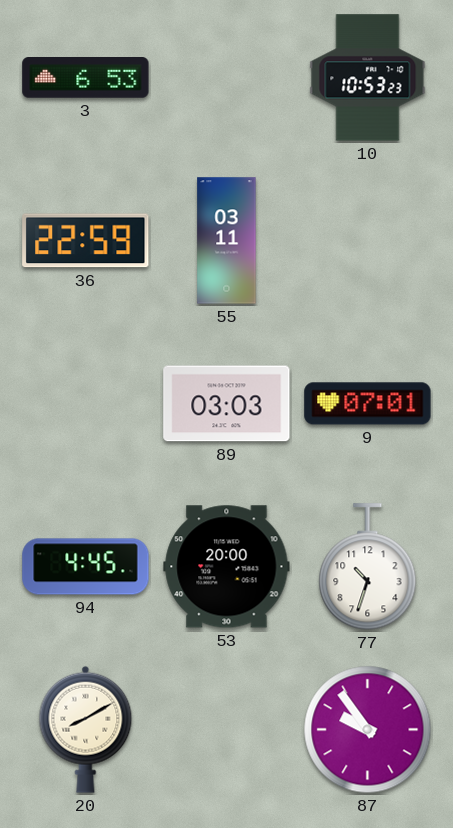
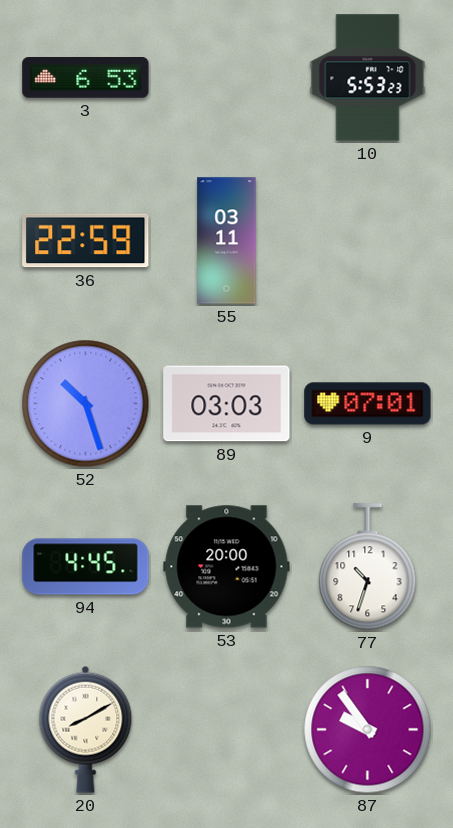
10: 10:53 -> 5:53 (368, 78)
52: none -> 10:27 (86, 404)
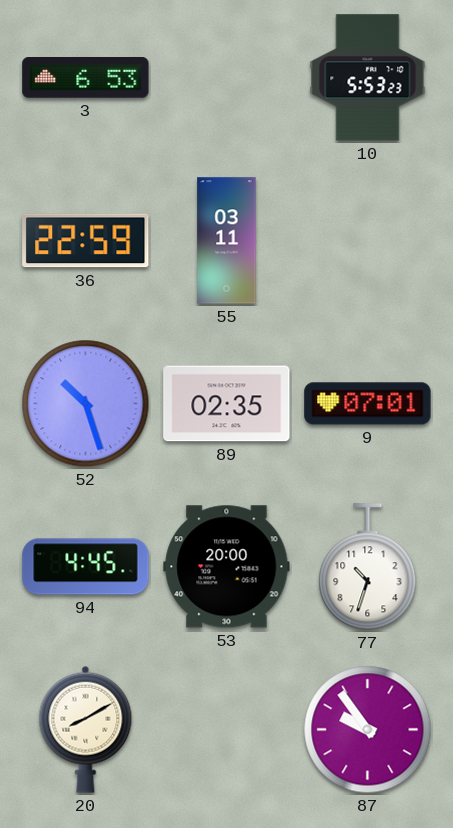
89: 03:03 -> 02:35 (227, 404)
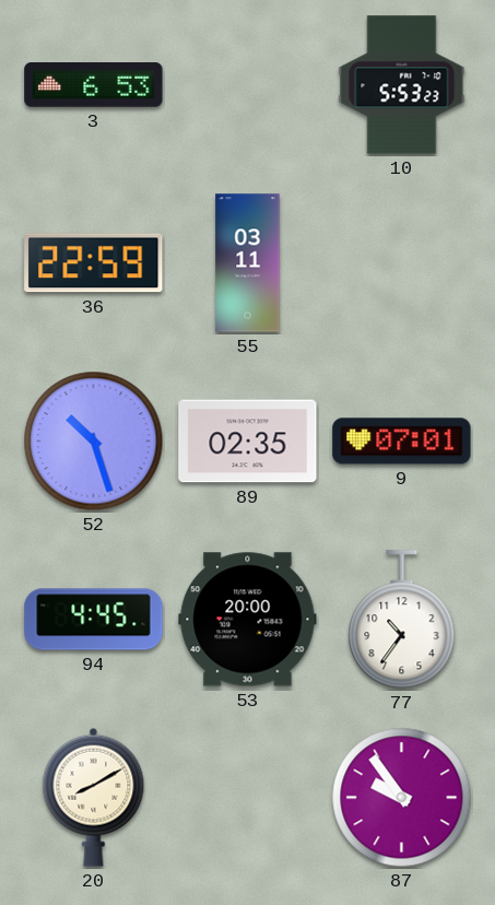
77: 10:33 -> 10:36 (402, 620)
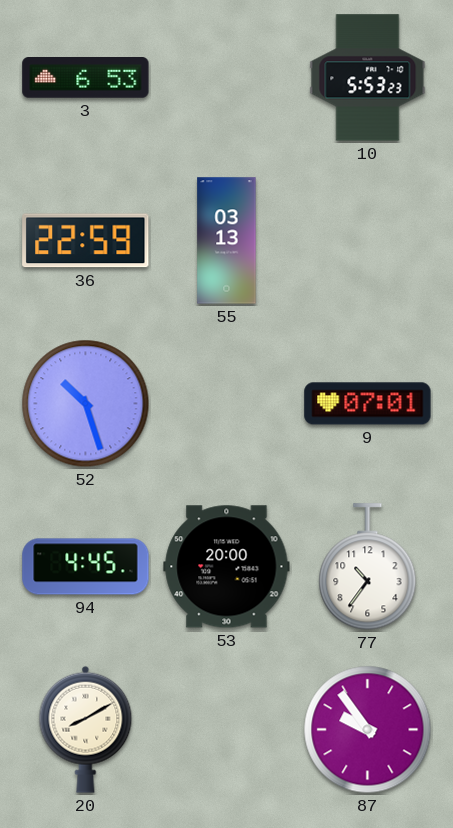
55: 03:11 -> 03:13 (227, 241)
89: 02:35 -> none (248, 442)
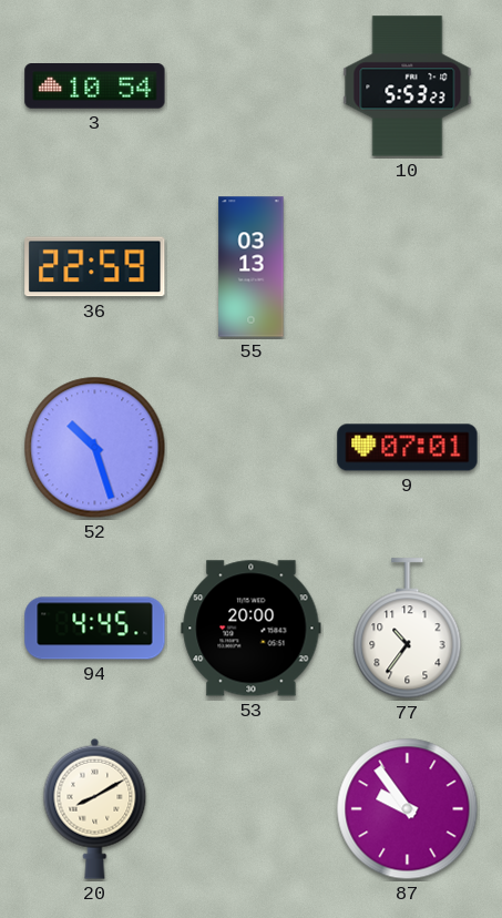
3: 6:53 -> 10:54 (95, 86)
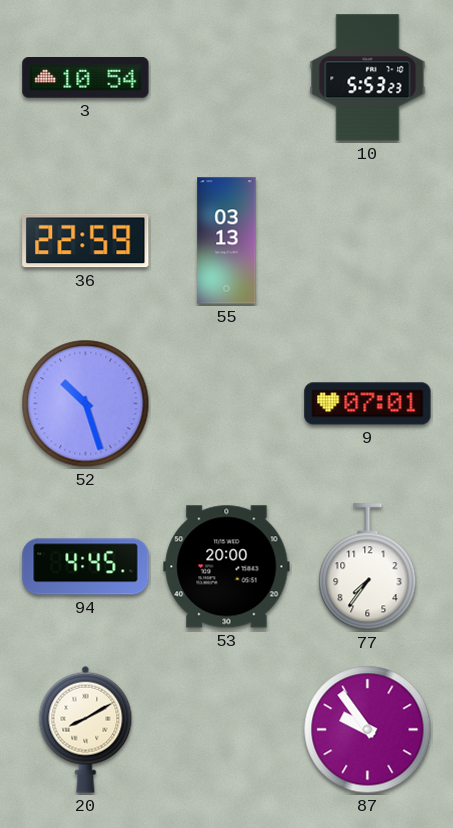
77: 10:36 -> 7:36 (368, 567)
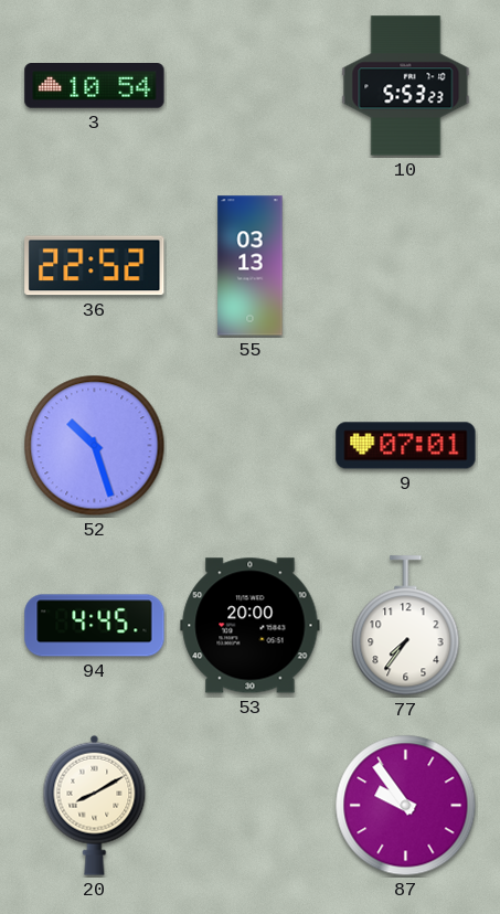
36: 22:59 -> 22:52 (95, 266)
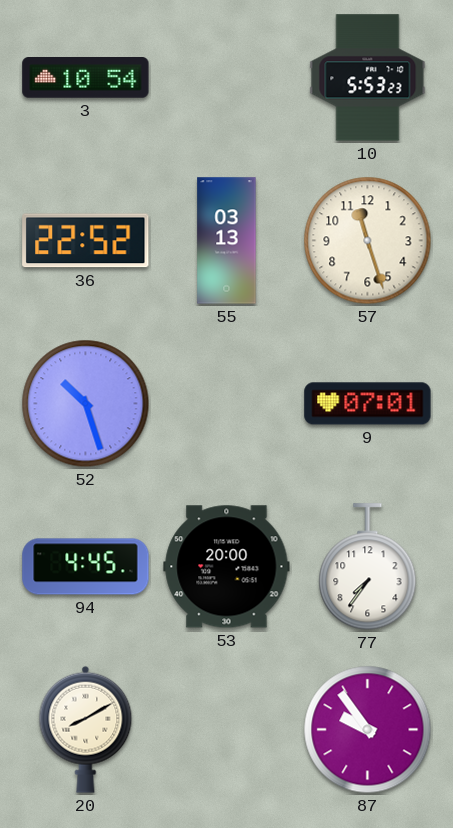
57: none -> 11:27 (368, 241)
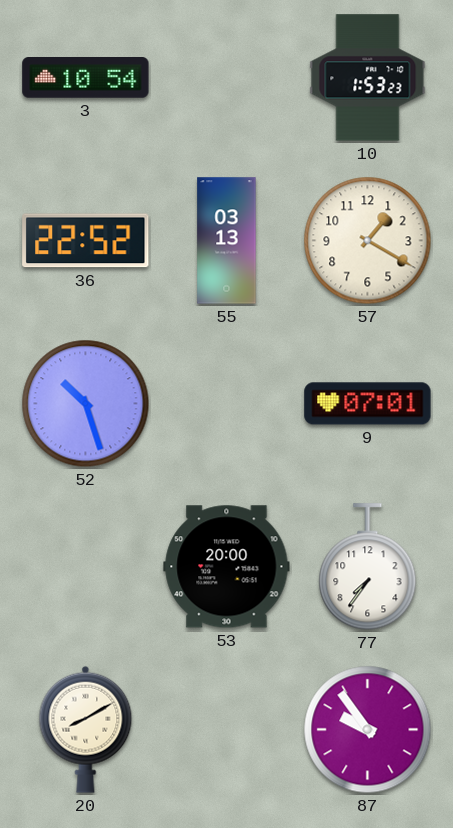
10: 5:53 -> 1:53 (368, 78)
57: 11:27 -> 1:20 (368, 241)
94: 4:45 -> none (86, 567)
